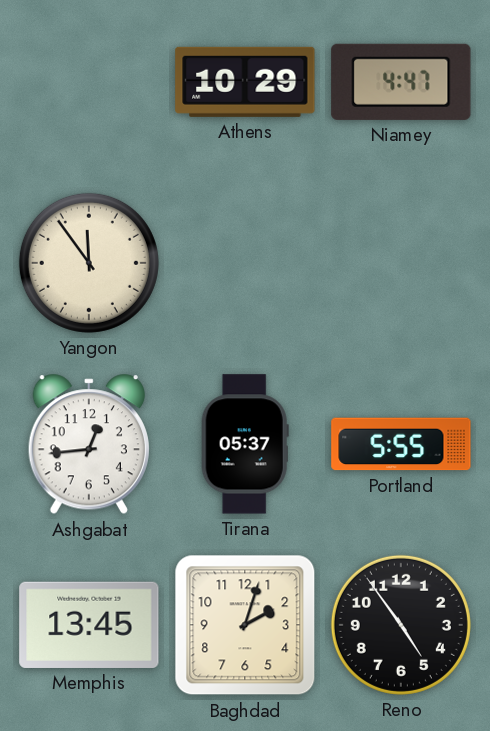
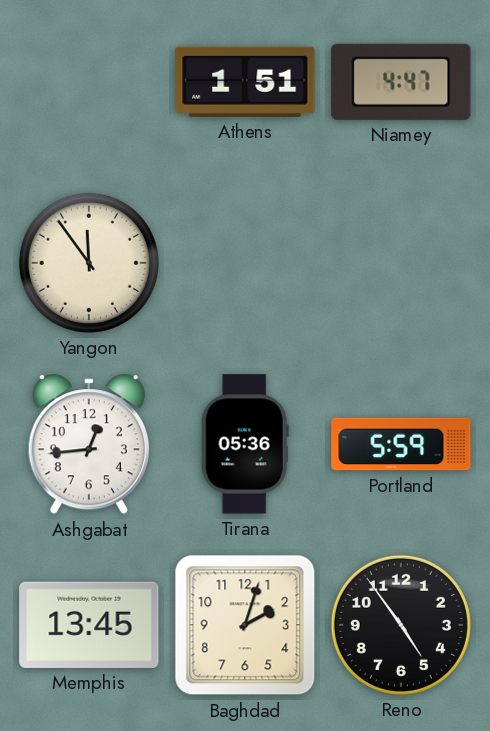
Athens: 10:29 -> 1:51 (245, 82)
Tirana: 05:37 -> 05:36 (245, 444)
Portland: 5:55 -> 5:59 (401, 444)
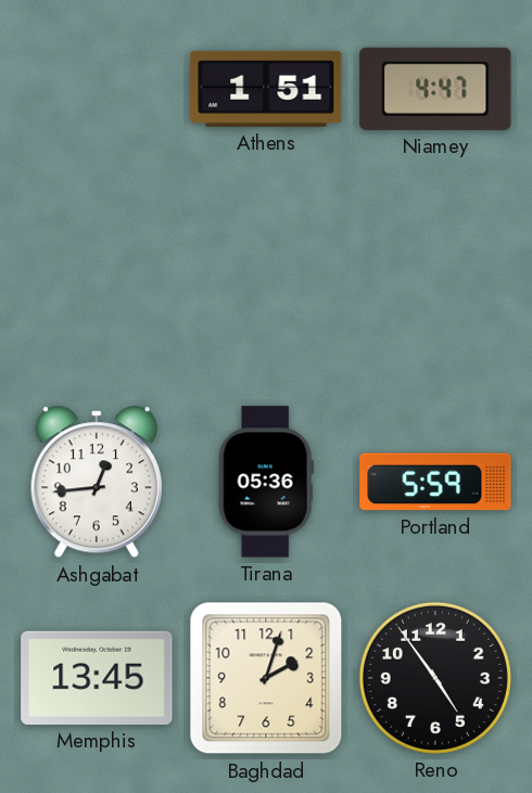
Yangon: 11:54 -> none (89, 263)
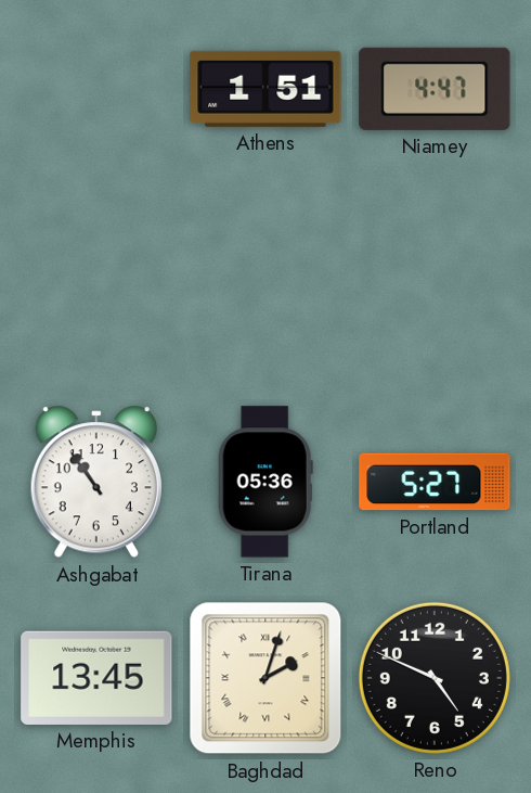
Ashgabat: 12:44 -> 10:54 (96, 483)
Portland: 5:59 -> 5:27 (435, 482)
Baghdad numerals: Arabic -> Roman (265, 678)
Reno: 4:54 -> 4:49 (435, 678)
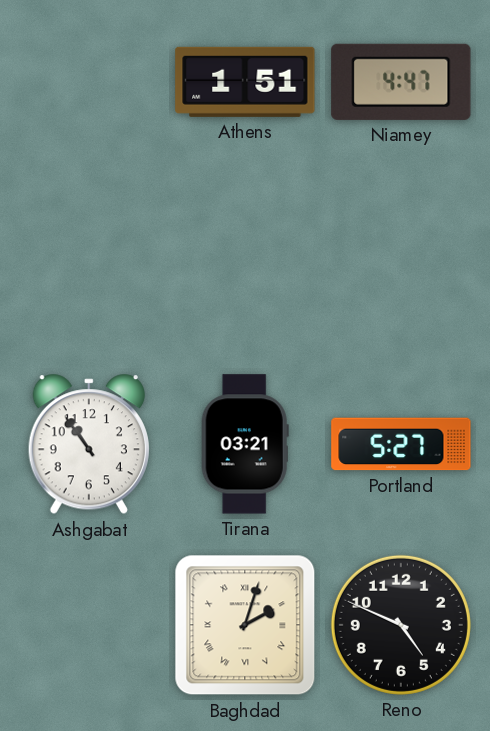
Tirana: 05:36 -> 03:21 (245, 444)
Memphis: 13:45 -> none (96, 678)
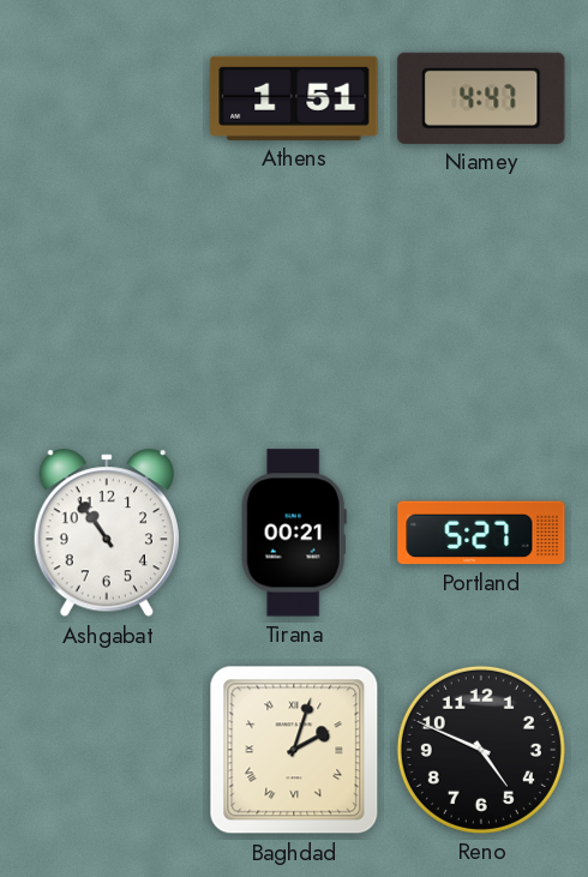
Tirana: 03:21 -> 00:21 (294, 533)
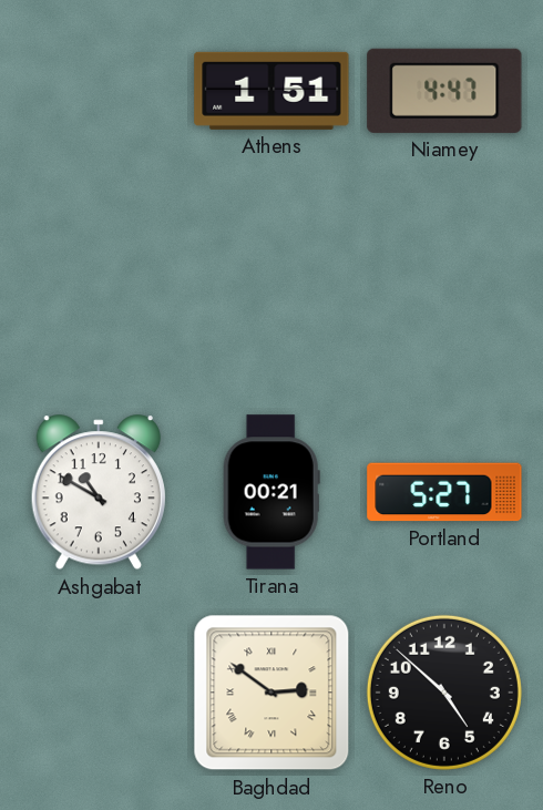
Ashgabat: 10:54 -> 10:50 (99, 493)
Baghdad: 2:03 -> 2:51 (271, 693)
Reno: 4:49 -> 4:52 (444, 693)
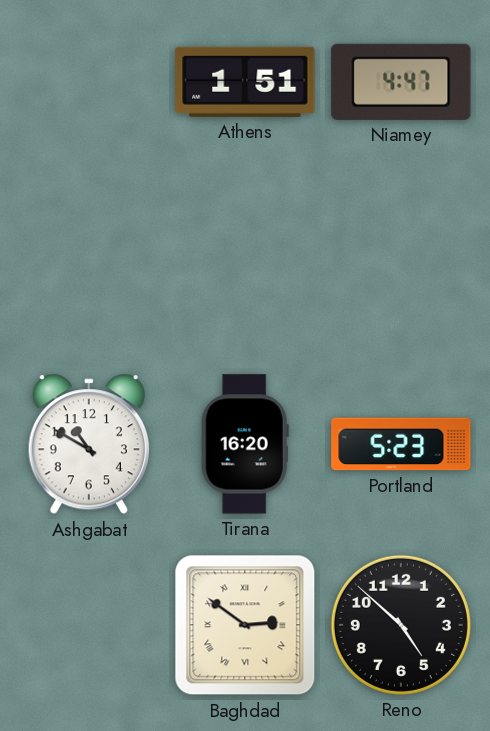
Tirana: 00:21 -> 16:20 (245, 444)
Portland: 5:27 -> 5:23 (401, 444)
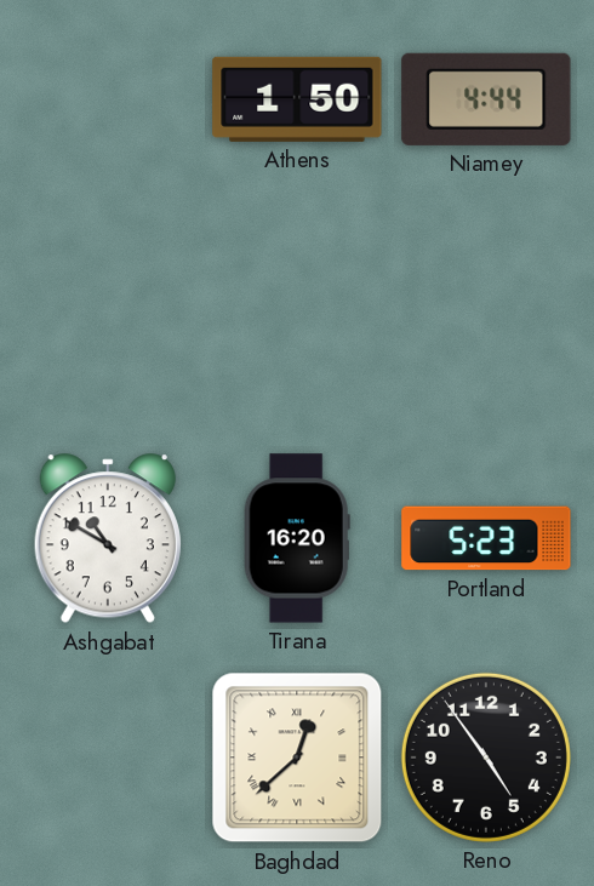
Athens: 1:51 -> 1:50 (297, 99)
Niamey: 4:47 -> 4:44 (486, 99)
Baghdad: 2:51 -> 12:38 (297, 758)
Reno: 4:52 -> 4:54 (486, 758)
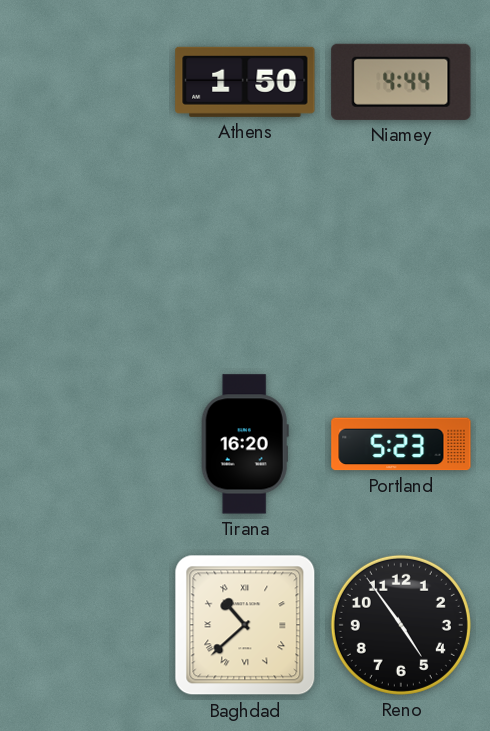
Ashgabat: 10:50 -> none (108, 539)
Baghdad: 12:38 -> 10:38 (245, 625)
